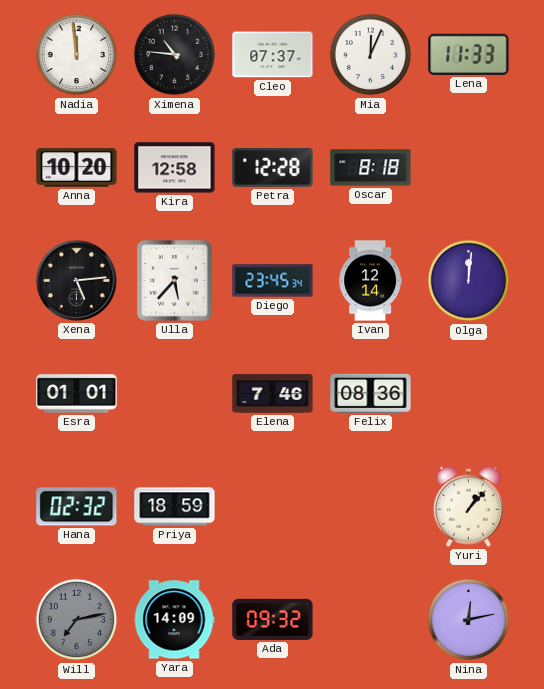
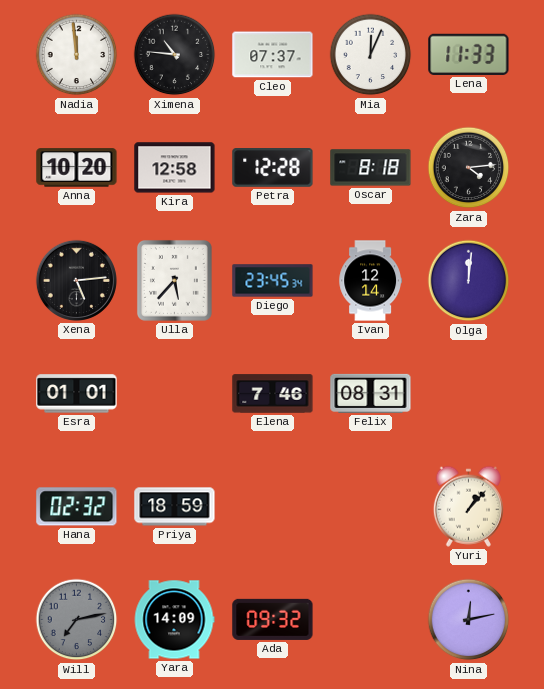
Zara: none -> 4:14 (469, 168)
Felix: 08:36 -> 08:31 (371, 393)
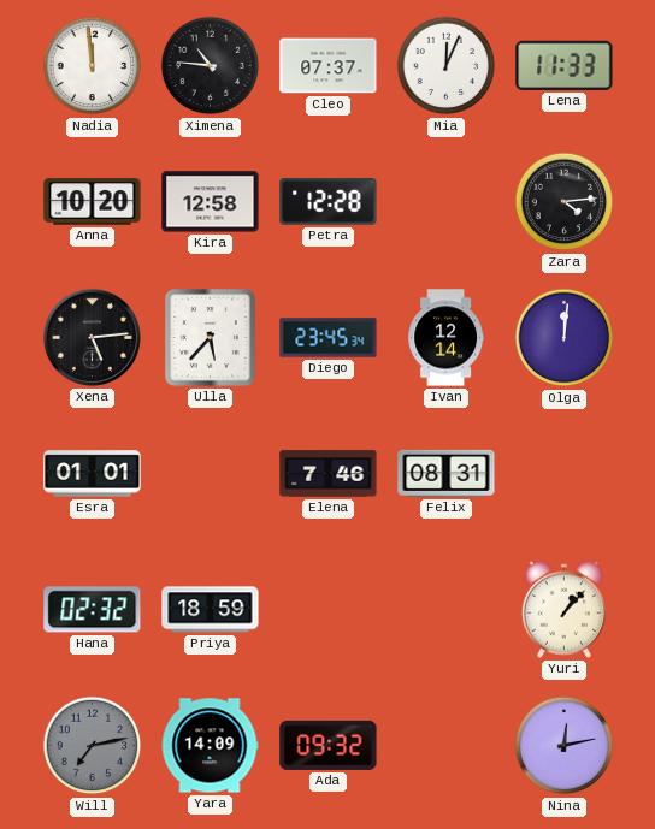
Oscar: 8:18 -> none (371, 168)
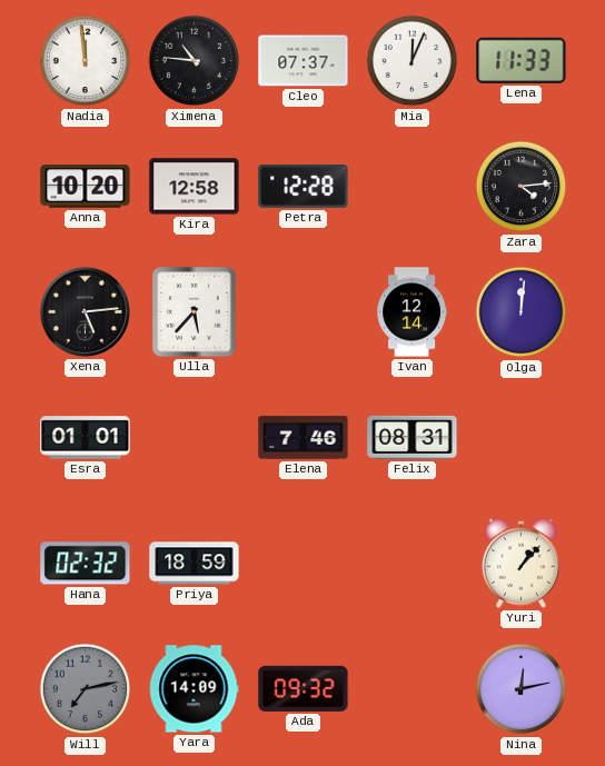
Diego: 23:45 -> none (329, 338)
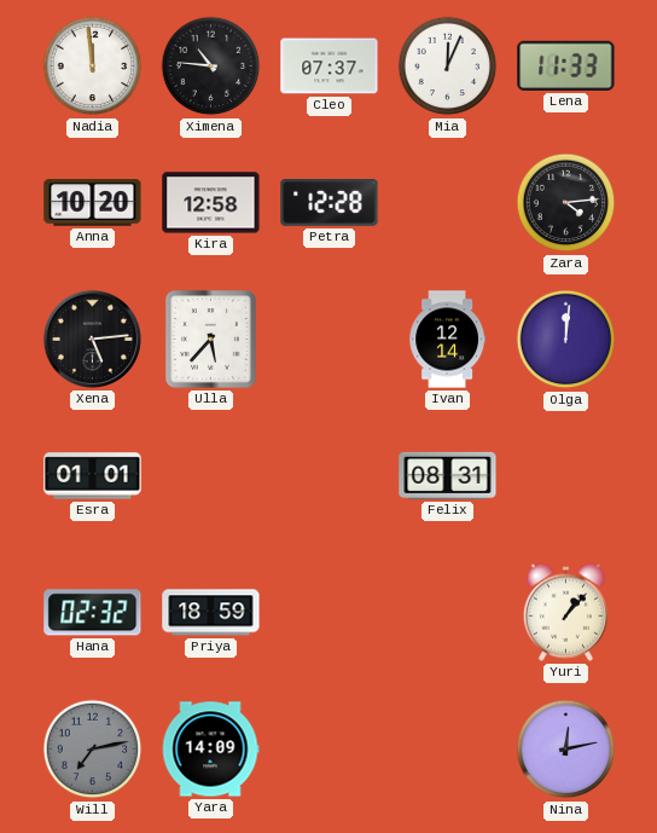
Elena: 7:46 -> none (304, 438)
Ada: 09:32 -> none (304, 688)
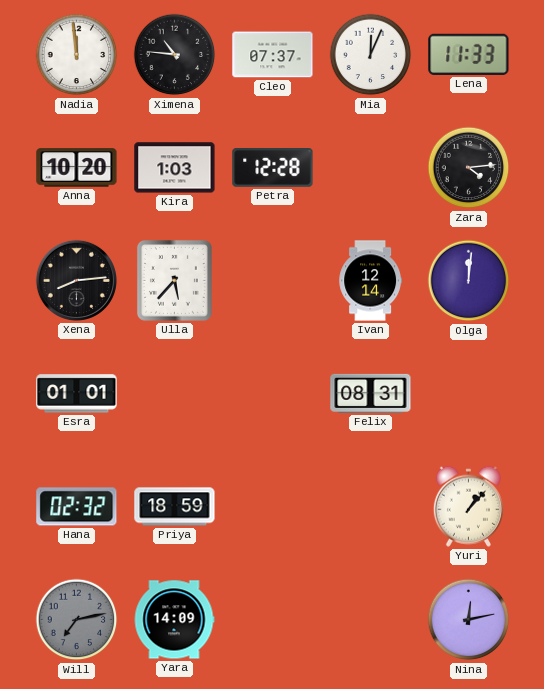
Kira: 12:58 -> 1:03 (175, 168)
Xena: 5:14 -> 8:14 (76, 280)
